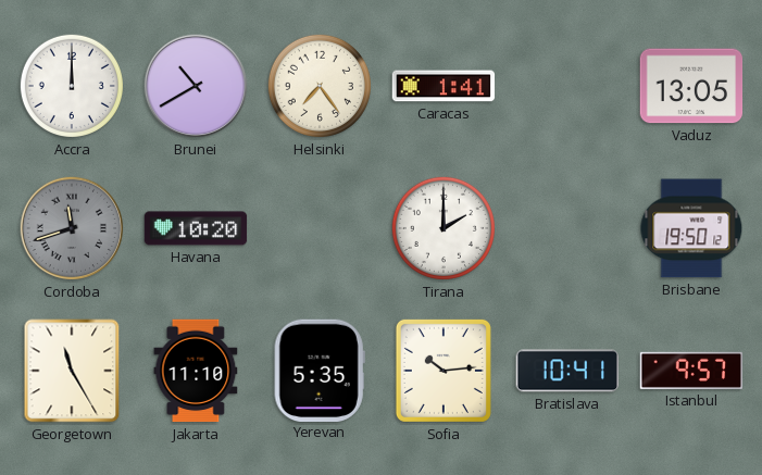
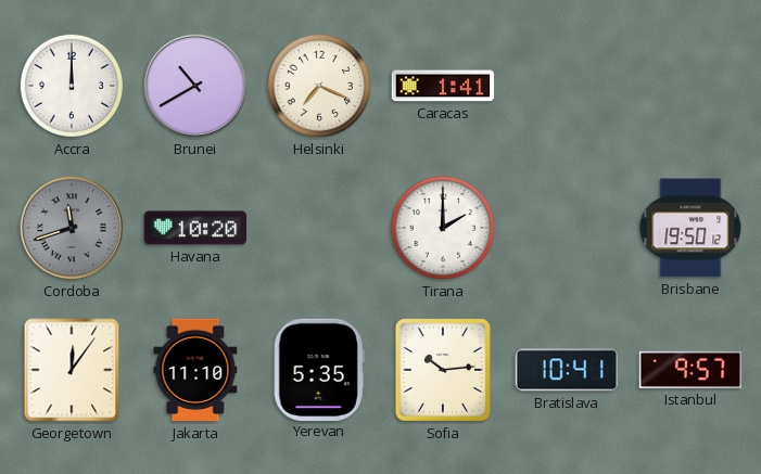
Helsinki: 7:24 -> 7:19 (319, 86)
Vaduz: 13:05 -> none (691, 86)
Georgetown: 11:25 -> 12:06 (72, 370)
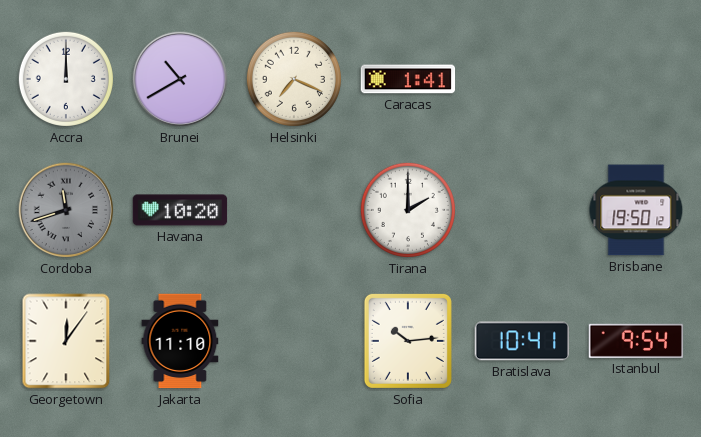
Yerevan: 5:35 -> none (319, 369)
Istanbul: 9:57 -> 9:54 (636, 341)
